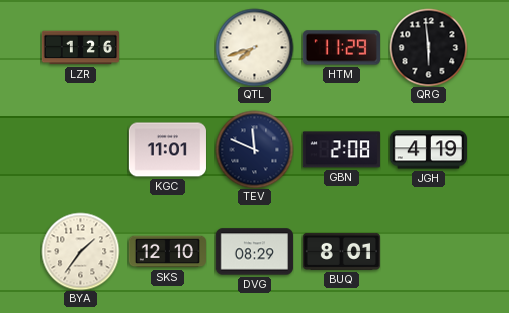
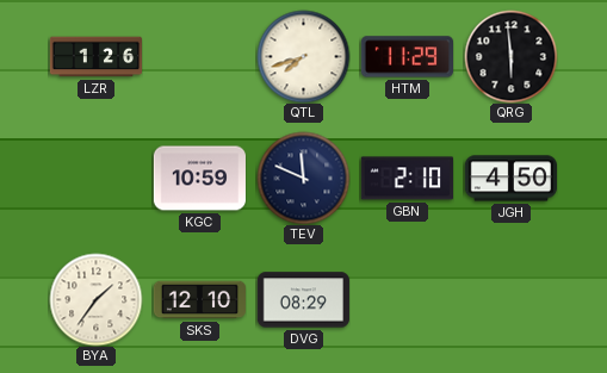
KGC: 11:01 -> 10:59 (199, 179)
GBN: 2:08 -> 2:10 (407, 179)
JGH: 4:19 -> 4:50 (510, 179)
BUQ: 8:01 -> none (341, 251)
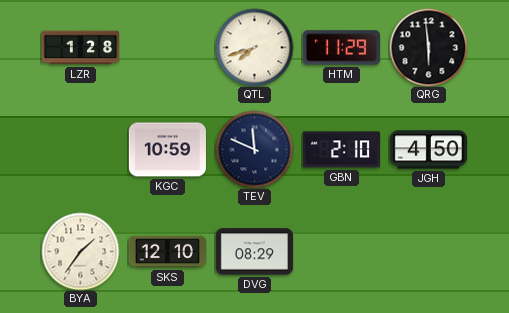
LZR: 1:26 -> 1:28 (80, 48)
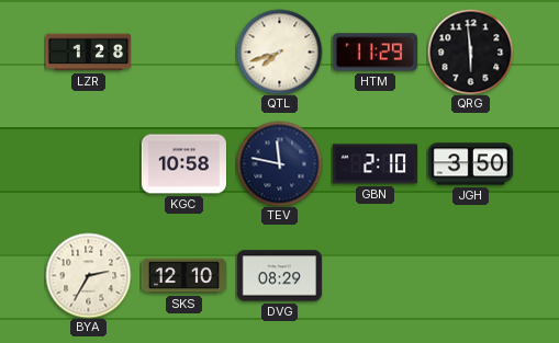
KGC: 10:59 -> 10:58 (183, 164)
TEV: 11:49 -> 11:47 (279, 163)
JGH: 4:50 -> 3:50 (470, 164)
BYA: 1:36 -> 2:35 (88, 275)
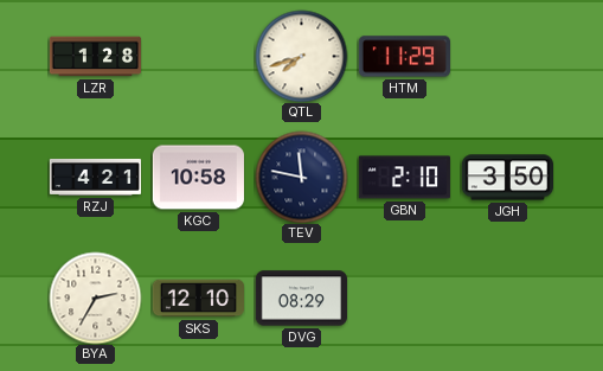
QRG: 5:59 -> none (470, 52)
RZJ: none -> 4:21 (95, 177)
